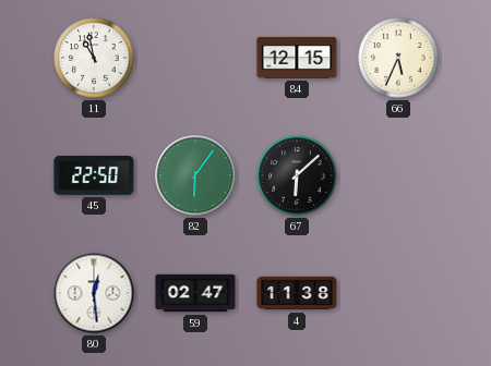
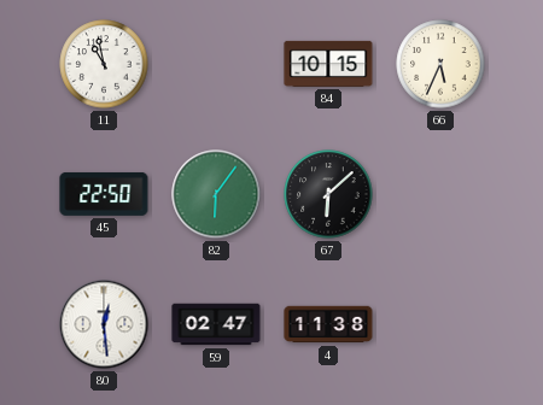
84: 12:15 -> 10:15 (328, 64)
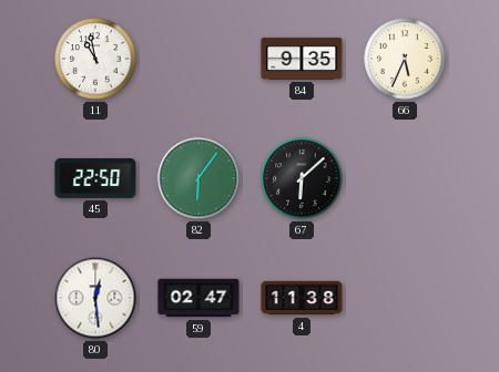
84: 10:15 -> 9:35 (302, 59)
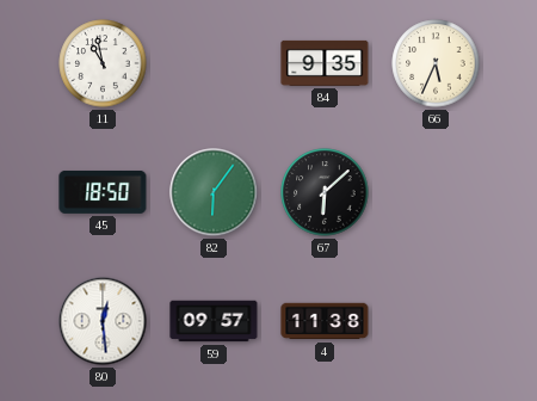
45: 22:50 -> 18:50 (103, 192)
59: 02:47 -> 09:57 (214, 321)
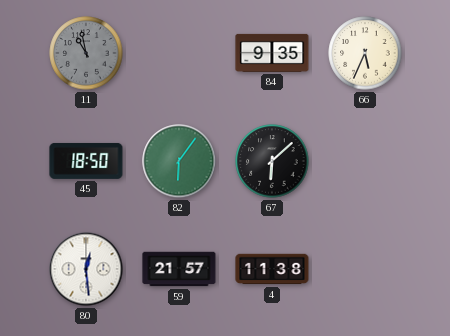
11 dial: white -> grey (86, 53)
59: 09:57 -> 21:57 (179, 269)
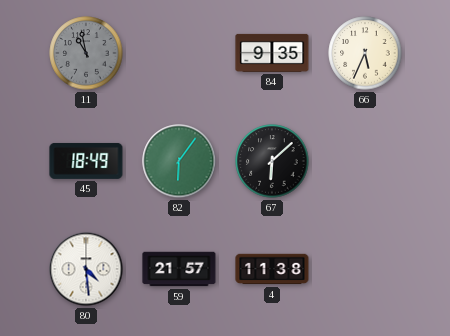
45: 18:50 -> 18:49 (86, 161)
80: 12:29 -> 4:29 (86, 269)
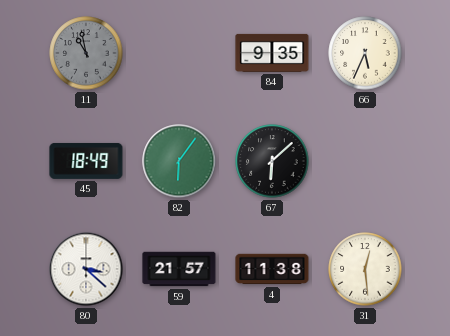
80: 4:29 -> 3:22 (86, 269)
31: none -> 12:29 (365, 269)
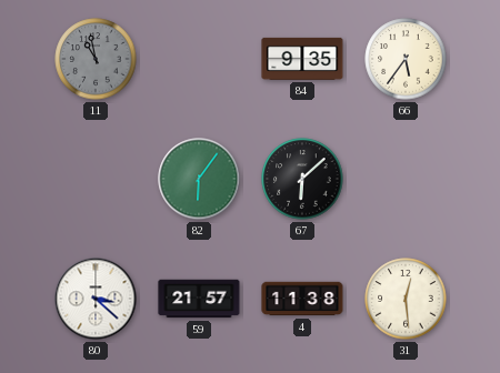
66: 5:34 -> 5:36 (406, 59)
45: 18:49 -> none (86, 161)
